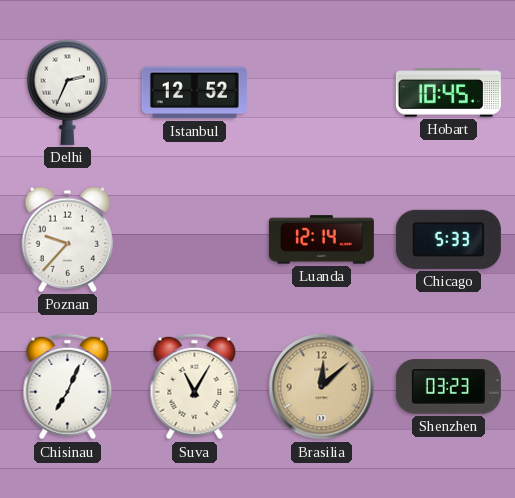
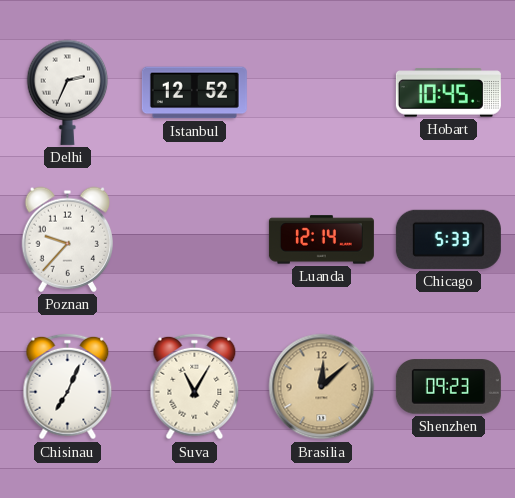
Shenzhen: 03:23 -> 09:23 (448, 387)
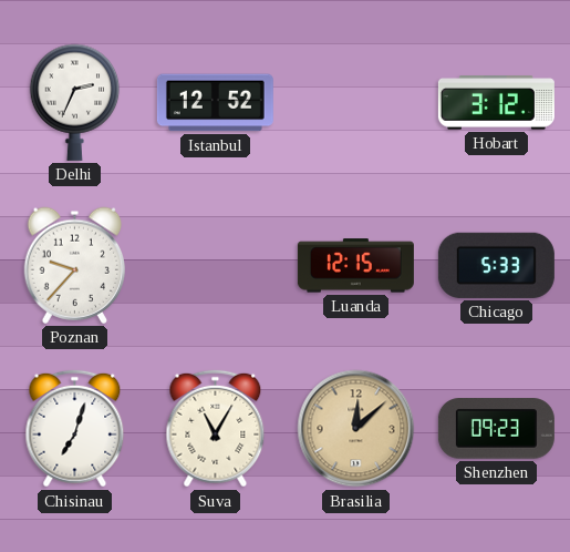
Hobart: 10:45 -> 3:12 (496, 103)
Luanda: 12:14 -> 12:15 (355, 266)
Chisinau: 7:04 -> 7:03 (75, 429)
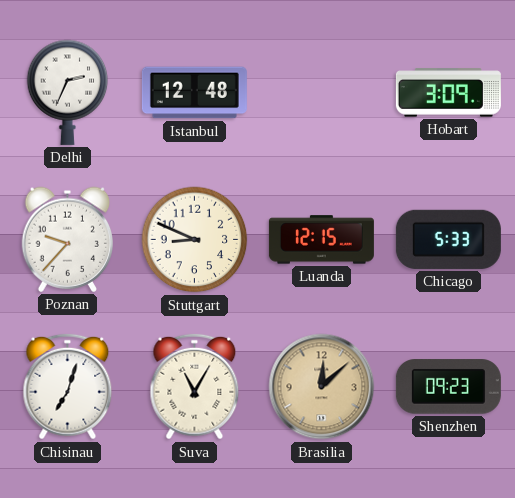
Istanbul: 12:52 -> 12:48 (194, 93)
Hobart: 3:12 -> 3:09 (448, 93)
Stuttgart: none -> 8:49 (195, 240)
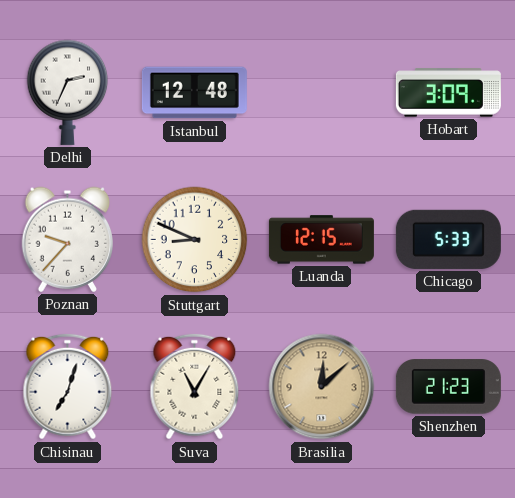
Shenzhen: 09:23 -> 21:23 (448, 387)
